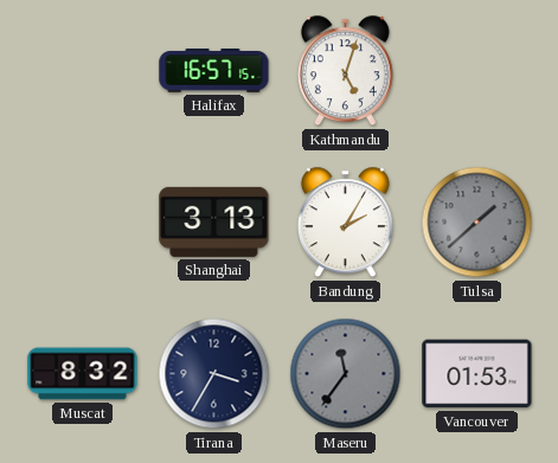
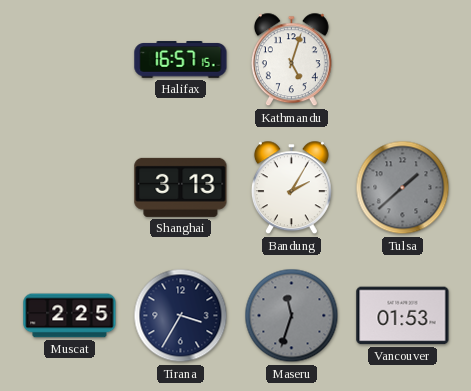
Muscat: 8:32 -> 2:25 (70, 316)
Maseru: 11:36 -> 11:33 (292, 316)
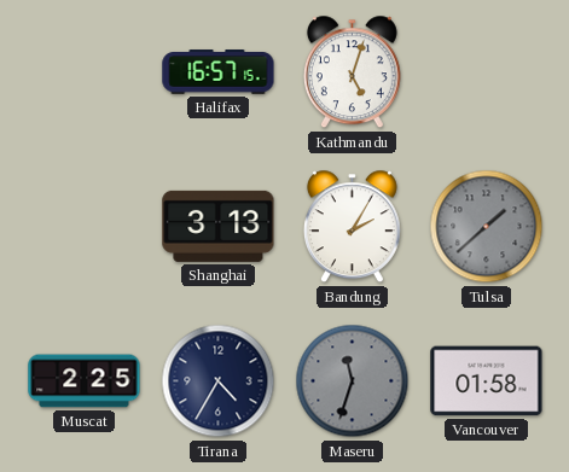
Tirana: 3:35 -> 4:35 (219, 381)
Vancouver: 01:53 -> 01:58 (487, 381)
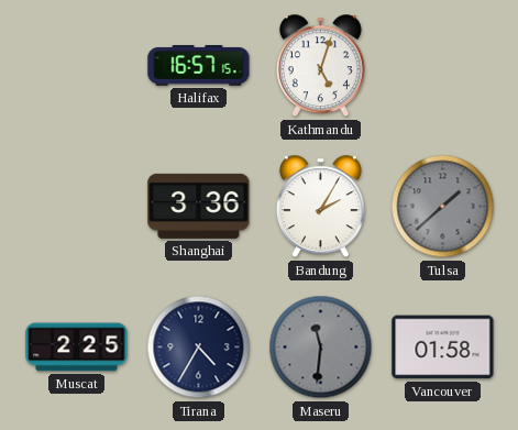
Shanghai: 3:13 -> 3:36 (199, 206)
Maseru: 11:33 -> 11:31 (321, 348)
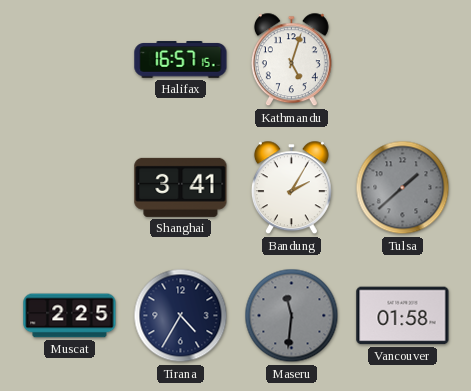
Shanghai: 3:36 -> 3:41 (181, 187)
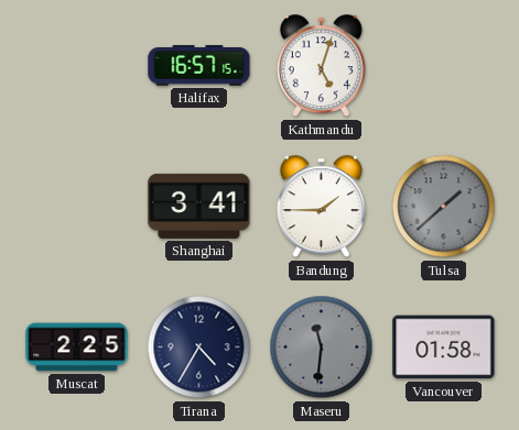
Bandung: 2:05 -> 1:45 (321, 207)
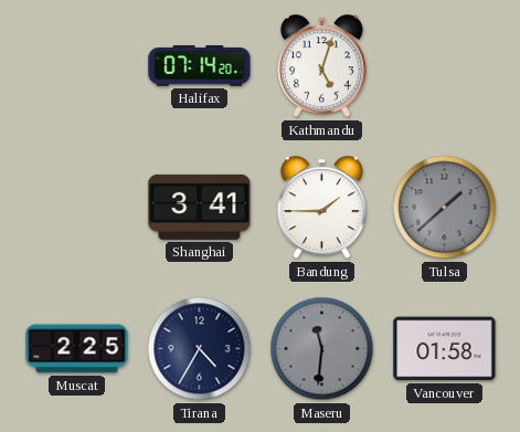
Halifax: 16:57 -> 07:14 (200, 66)
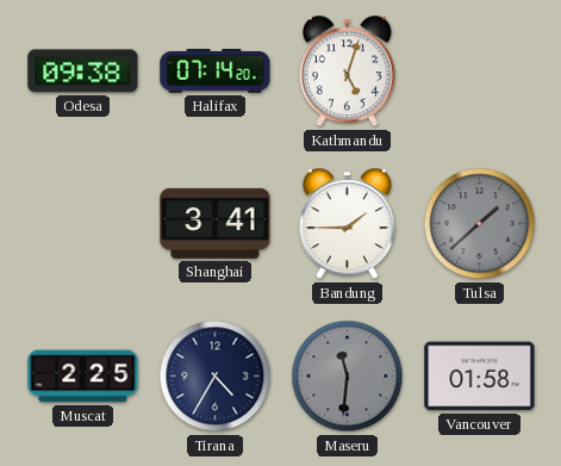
Odesa: none -> 09:38 (83, 72)
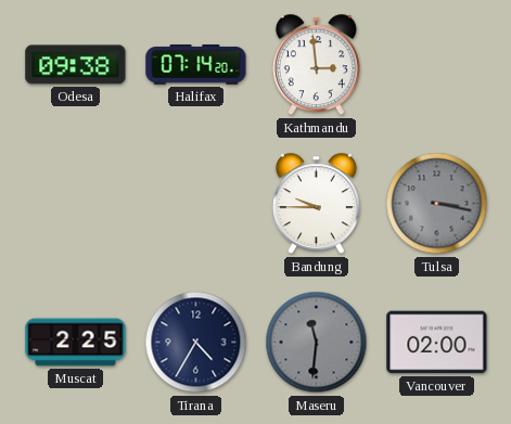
Kathmandu: 5:03 -> 2:59 (316, 65)
Shanghai: 3:41 -> none (216, 223)
Bandung: 1:45 -> 9:45 (316, 204)
Tulsa: 1:38 -> 3:17 (437, 204)
Vancouver: 01:58 -> 02:00 (437, 343)
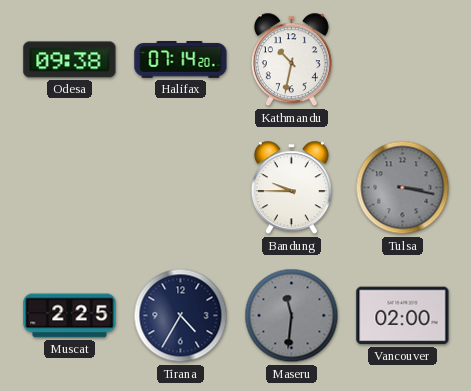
Kathmandu: 2:59 -> 10:32 (291, 60)
